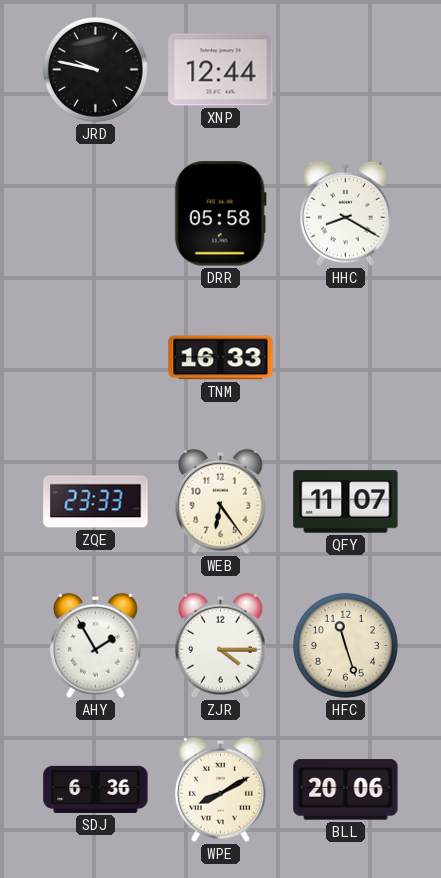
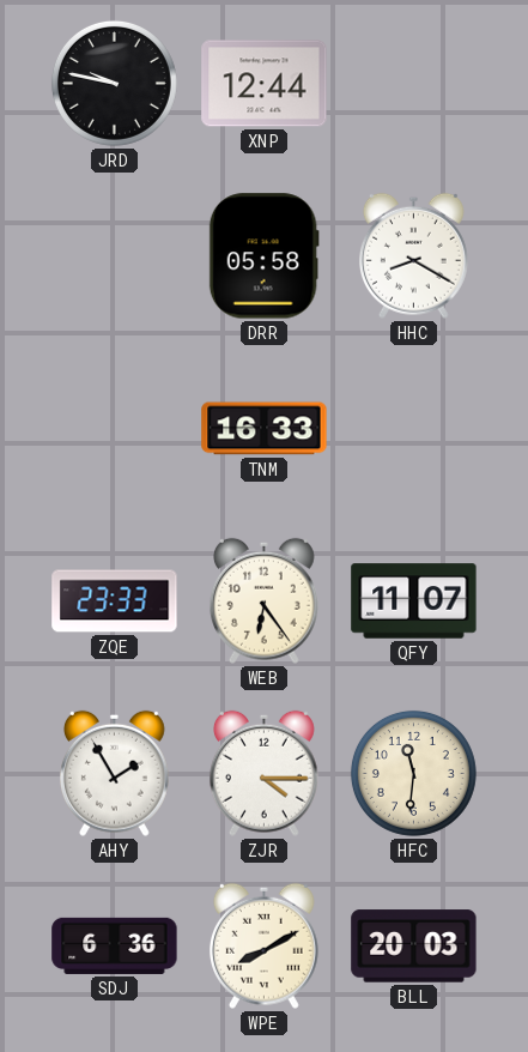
HFC: 11:27 -> 11:31 (413, 773)
BLL: 20:06 -> 20:03 (414, 947)
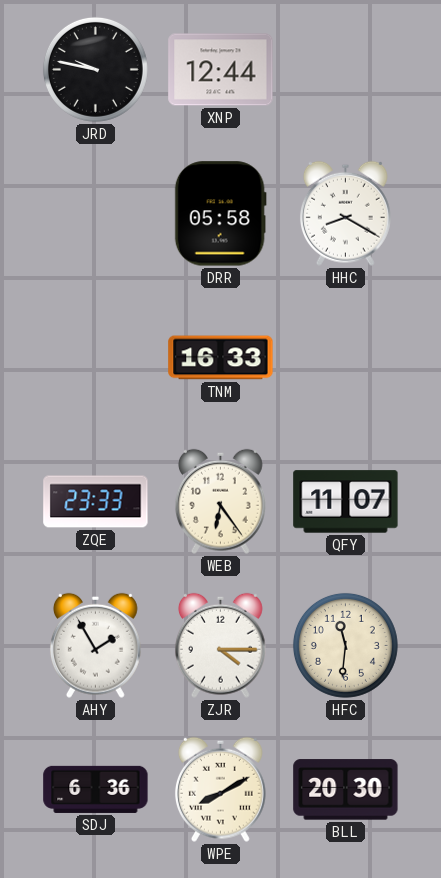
BLL: 20:03 -> 20:30 (346, 790)
